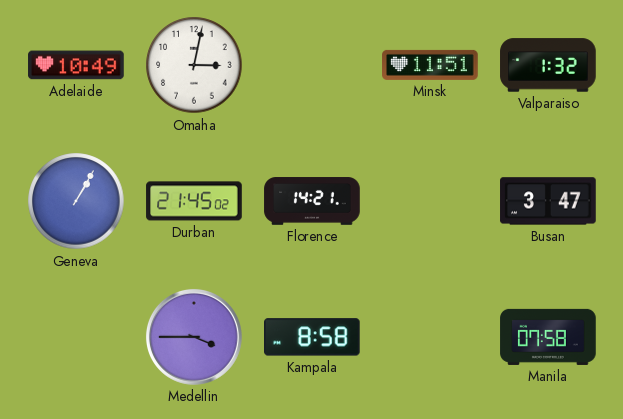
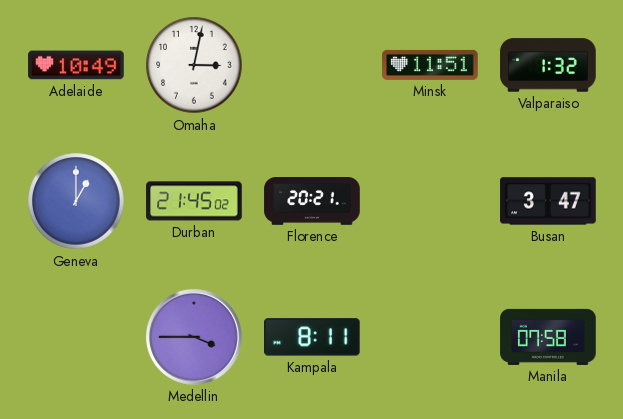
Geneva: 1:05 -> 1:00 (76, 201)
Florence: 14:21 -> 20:21 (312, 201)
Kampala: 8:58 -> 8:11 (313, 337)
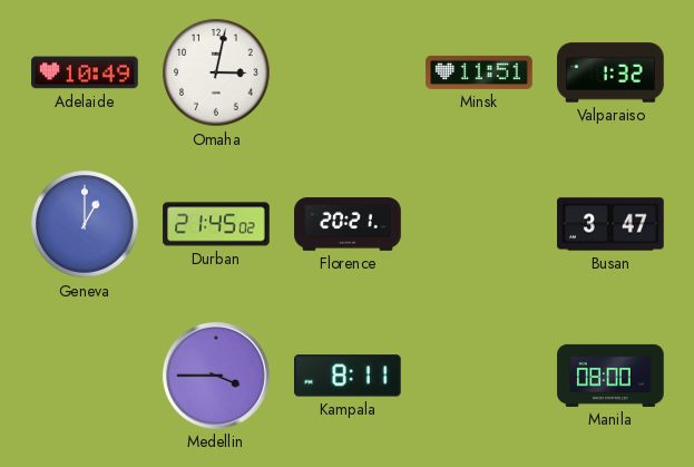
Manila: 07:58 -> 08:00 (610, 376)
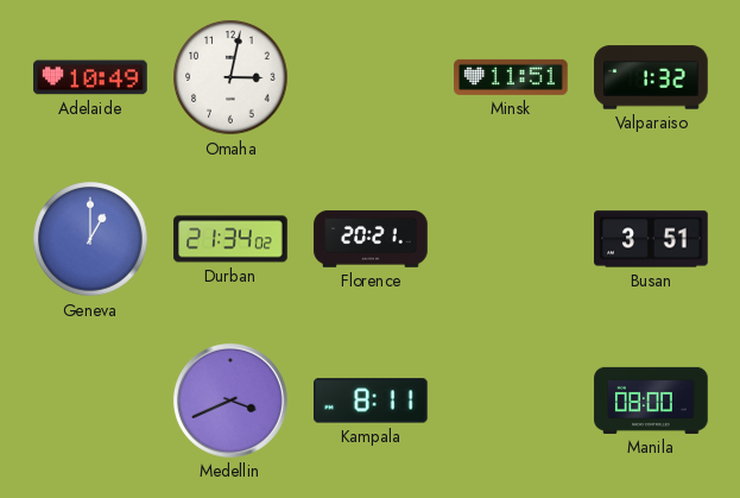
Durban: 21:45 -> 21:34 (230, 239)
Busan: 3:47 -> 3:51 (651, 239)
Medellin: 3:45 -> 3:41 (230, 401)
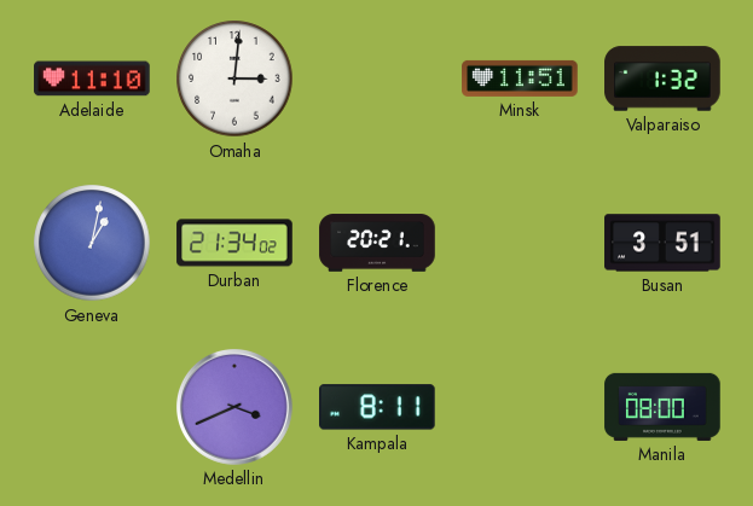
Adelaide: 10:49 -> 11:10 (92, 78)
Omaha: 3:02 -> 3:01 (234, 78)
Geneva: 1:00 -> 1:02 (92, 243)
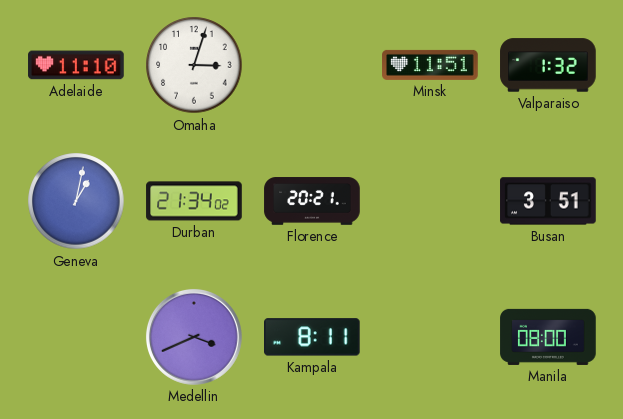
Omaha: 3:01 -> 3:03 (194, 65)
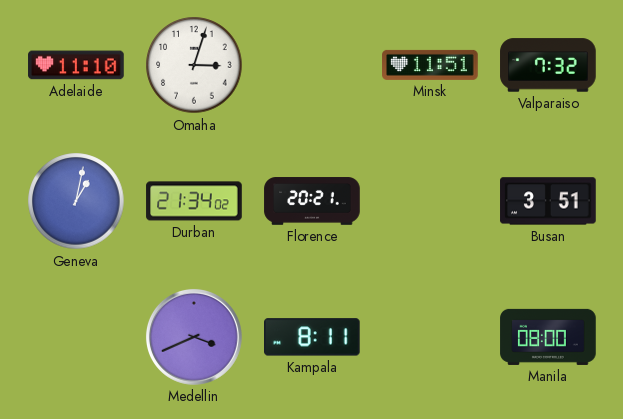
Valparaiso: 1:32 -> 7:32 (548, 65)
